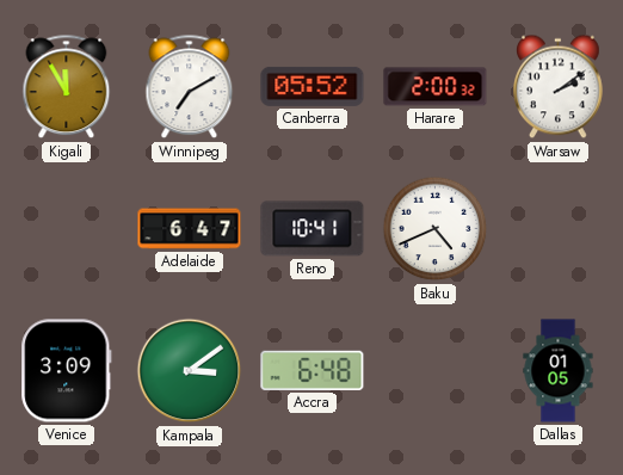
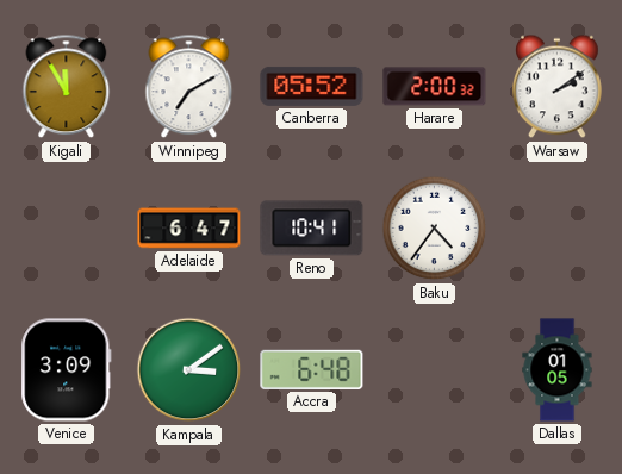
Baku: 4:41 -> 4:36 (435, 229)
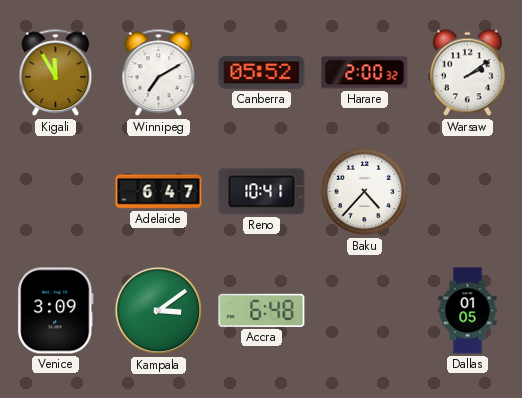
Baku: 4:36 -> 4:37 (365, 192)
